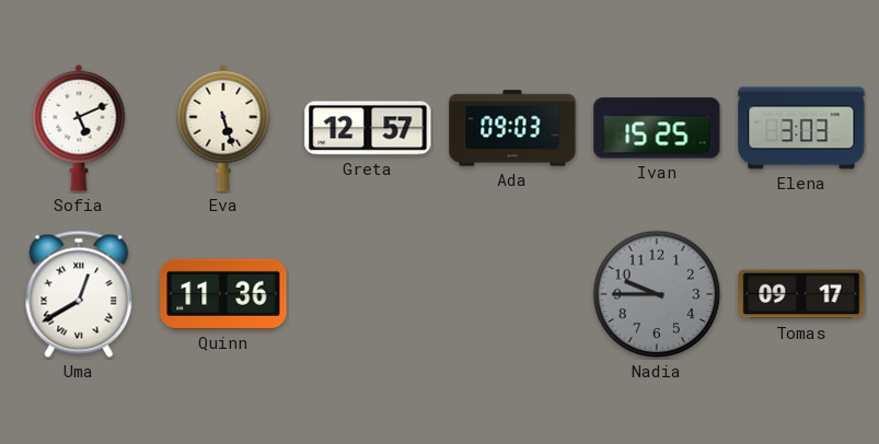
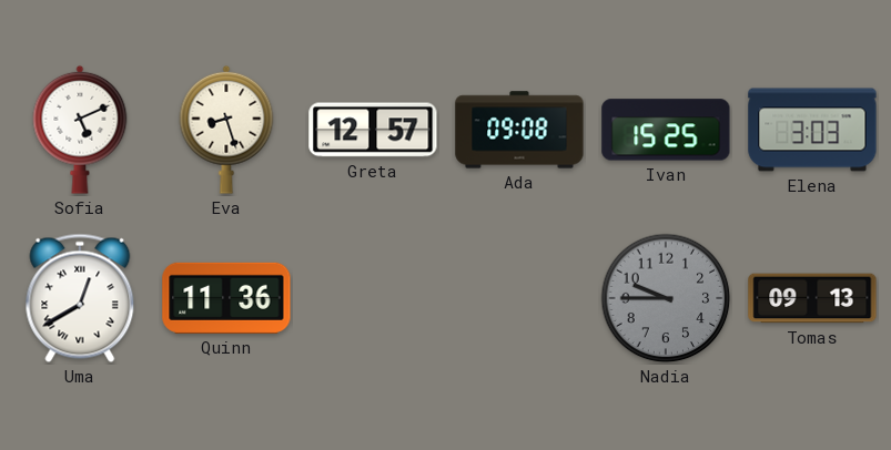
Eva: 5:27 -> 8:27 (226, 130)
Ada: 09:03 -> 09:08 (519, 130)
Tomas: 09:17 -> 09:13 (812, 298)
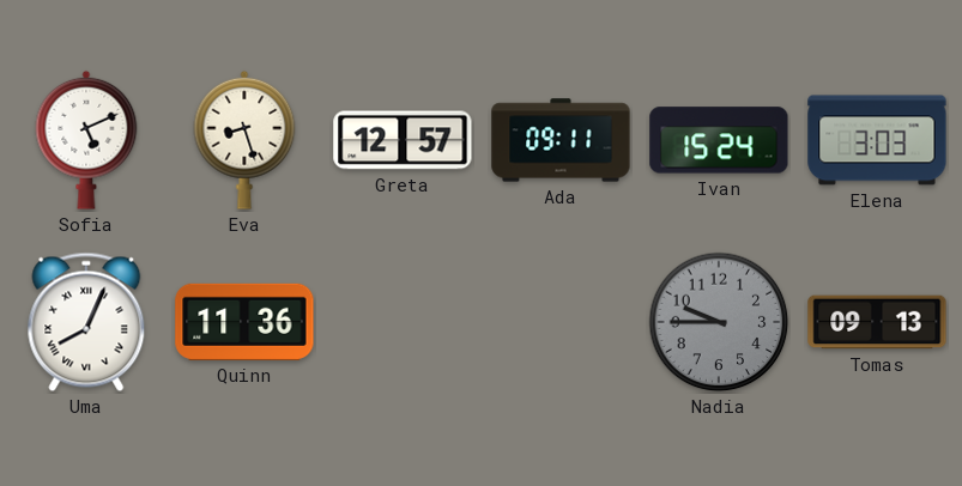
Ada: 09:08 -> 09:11 (561, 140)
Ivan: 15:25 -> 15:24 (719, 140)
Uma: 12:40 -> 8:04 (86, 322)
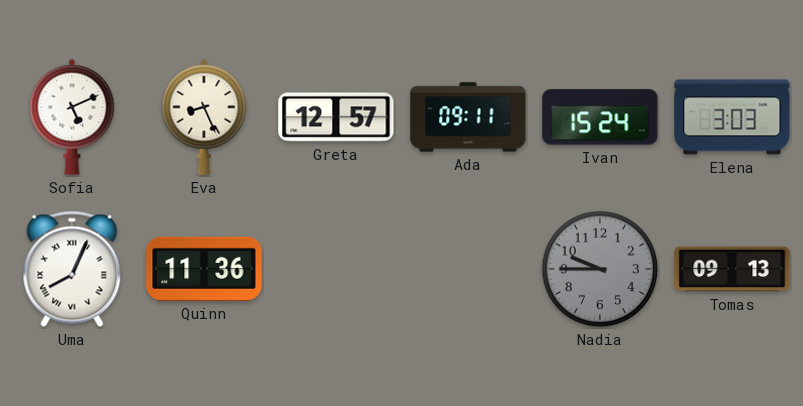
Eva: 8:27 -> 8:26 (204, 117)
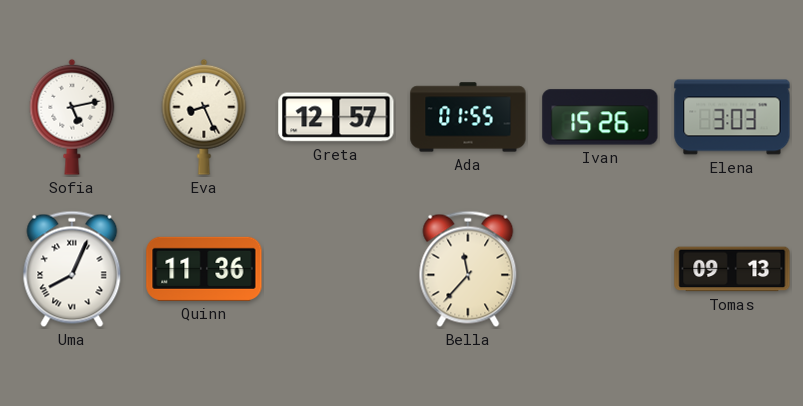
Sofia: 5:11 -> 5:13 (72, 117)
Ada: 09:11 -> 01:55 (468, 117)
Ivan: 15:24 -> 15:26 (600, 117)
Bella: none -> 11:37 (468, 269)
Nadia: 9:45 -> none (600, 269)
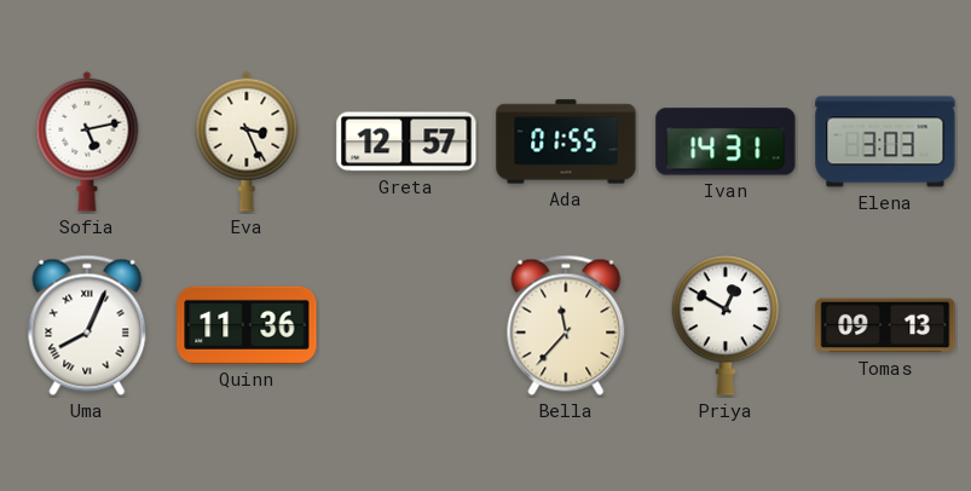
Eva: 8:26 -> 3:26 (247, 141)
Ivan: 15:26 -> 14:31 (726, 141)
Priya: none -> 12:50 (726, 325)
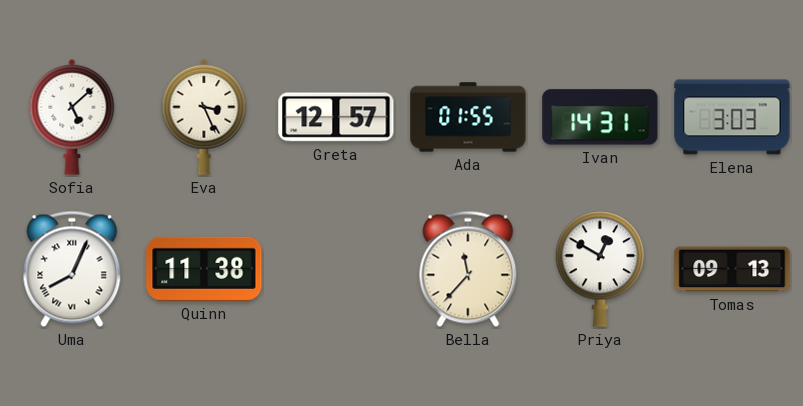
Sofia: 5:13 -> 5:08 (72, 117)
Quinn: 11:36 -> 11:38 (204, 269)
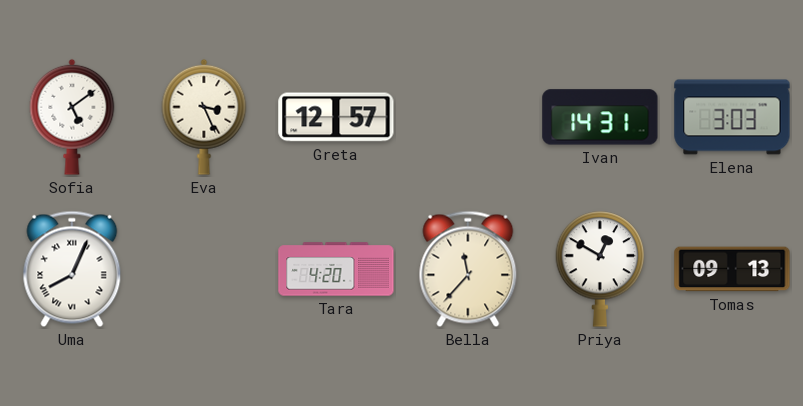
Sofia: 5:08 -> 5:09 (72, 117)
Ada: 01:55 -> none (468, 117)
Quinn: 11:38 -> none (204, 269)
Tara: none -> 4:20 (336, 269)
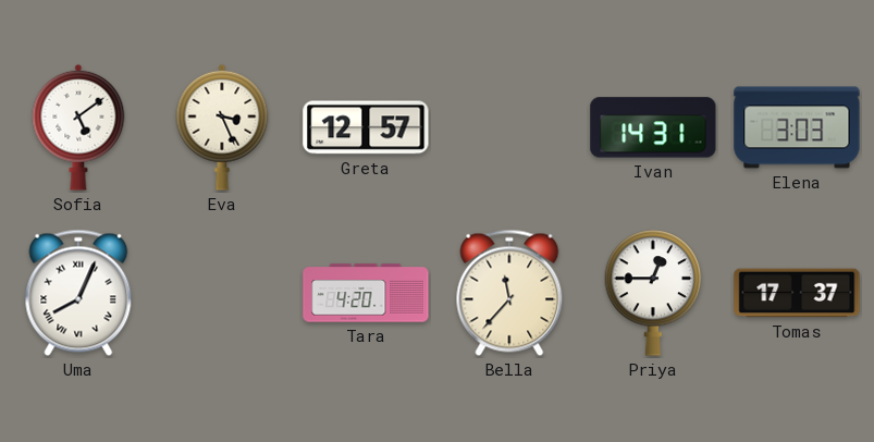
Priya: 12:50 -> 12:45 (653, 293)
Tomas: 09:13 -> 17:37 (797, 293)
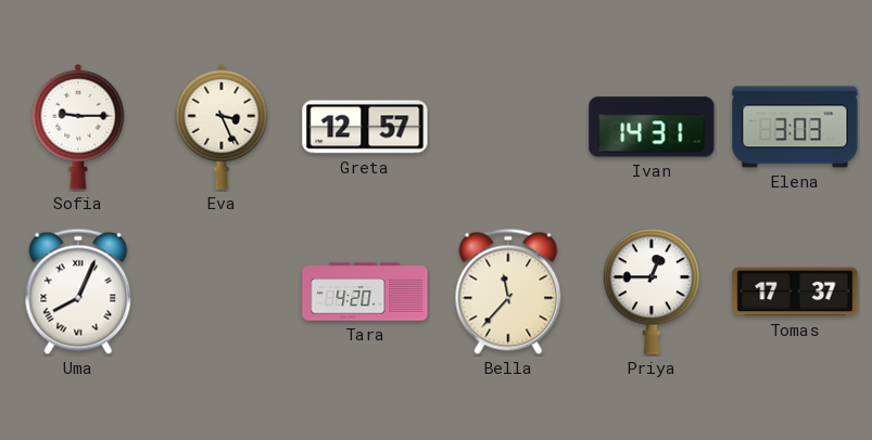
Sofia: 5:09 -> 9:15 (78, 127)
